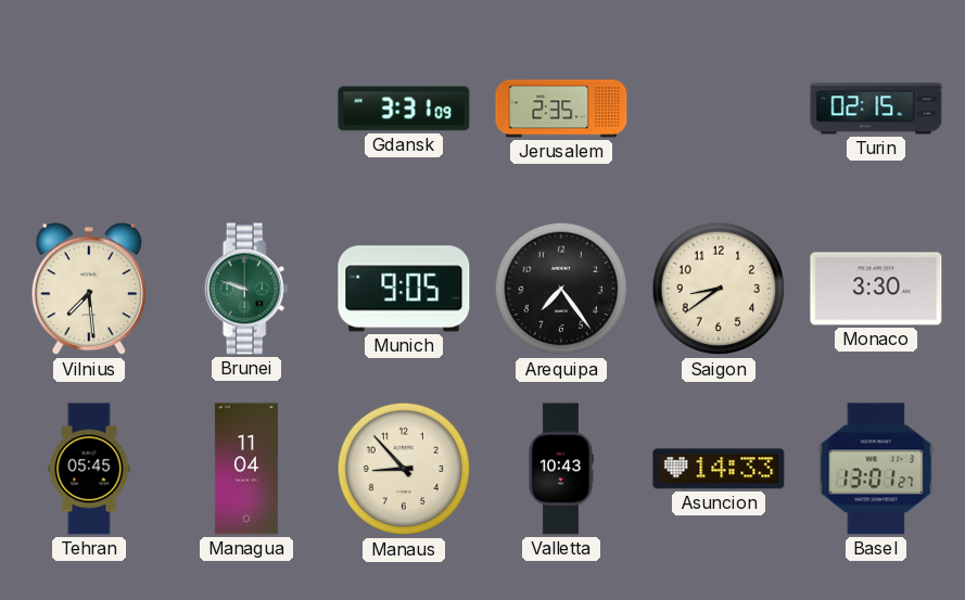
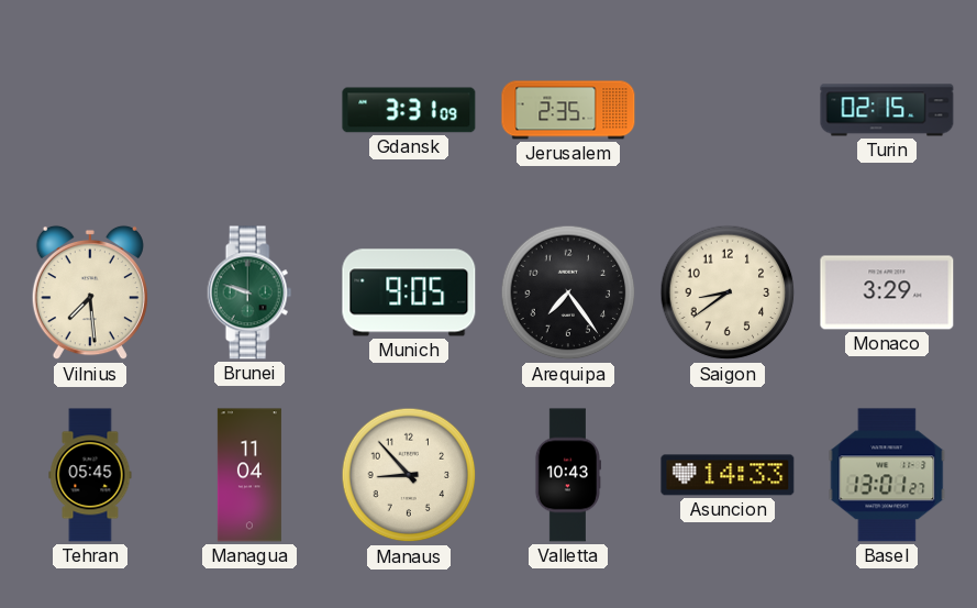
Monaco: 3:30 -> 3:29 (887, 292)
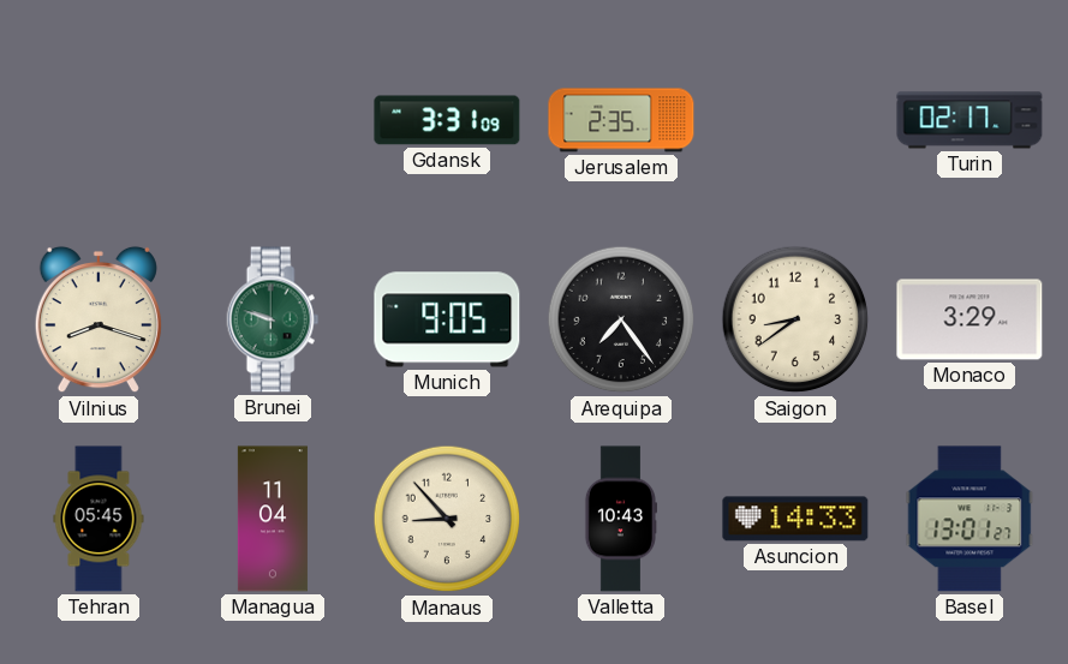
Turin: 02:15 -> 02:17 (969, 120)
Vilnius: 7:29 -> 8:18 (99, 319)
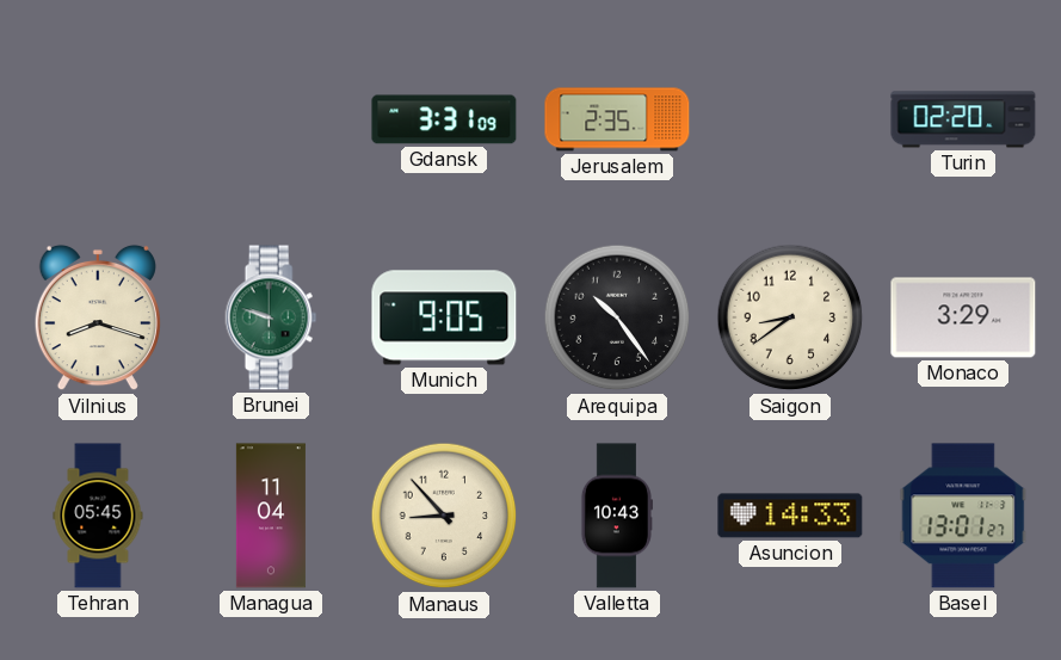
Turin: 02:17 -> 02:20 (963, 119)
Arequipa: 7:24 -> 10:24 (617, 317)
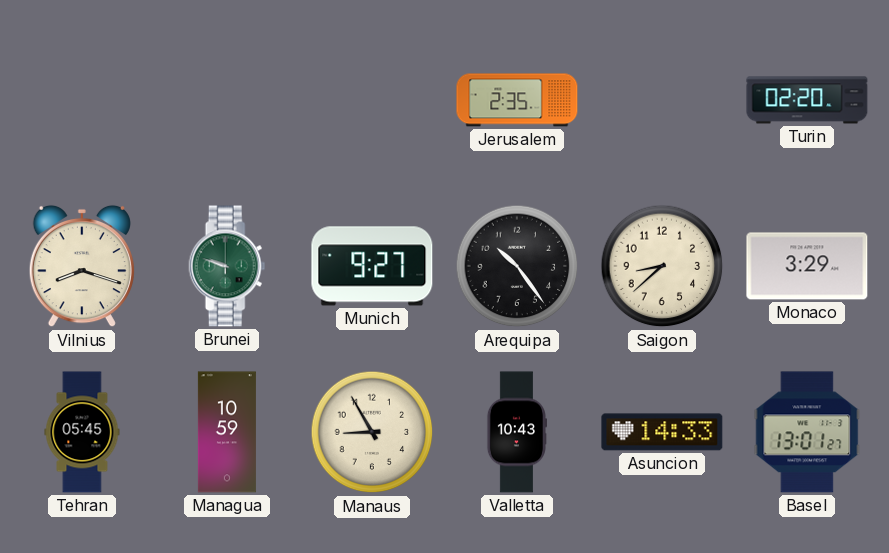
Gdansk: 3:31 -> none (444, 119)
Munich: 9:05 -> 9:27 (372, 266)
Saigon: 8:39 -> 8:38 (662, 266)
Managua: 11:04 -> 10:59 (227, 432)
Manaus: 8:53 -> 8:55 (372, 432)
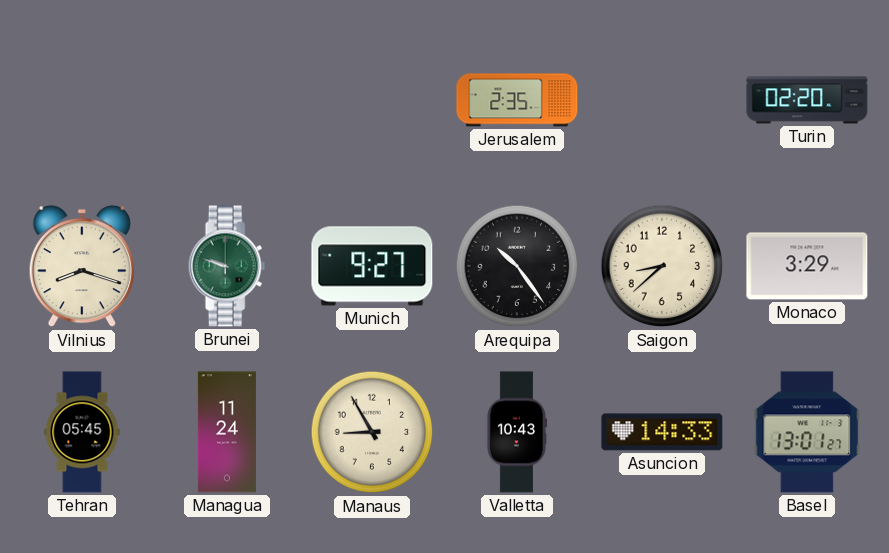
Managua: 10:59 -> 11:24 (227, 432)
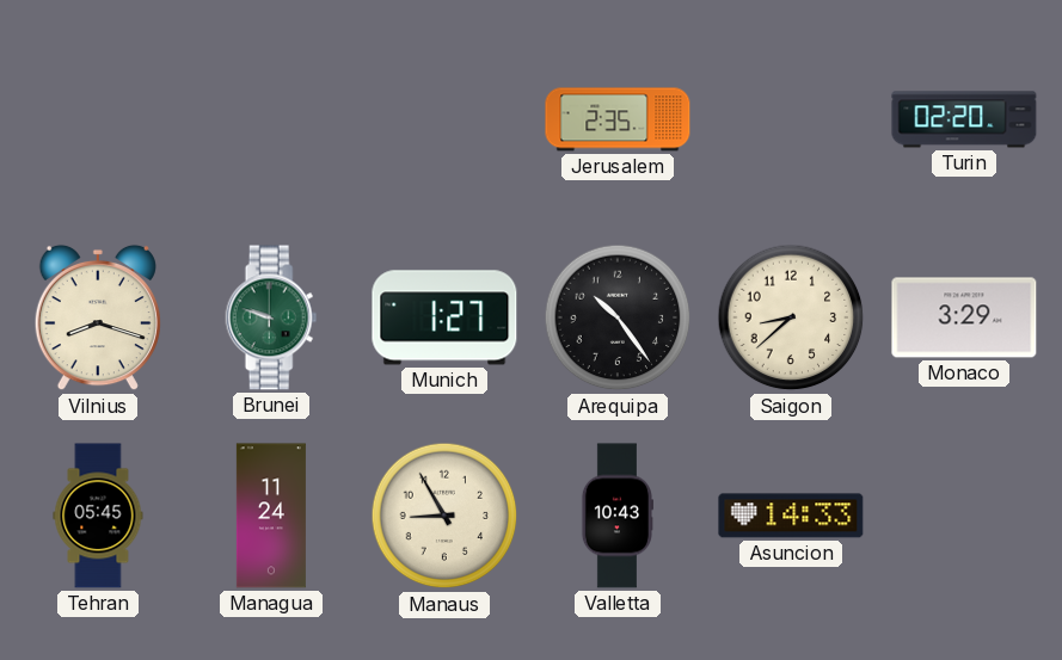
Munich: 9:27 -> 1:27 (444, 317)
Basel: 13:01 -> none (807, 432)
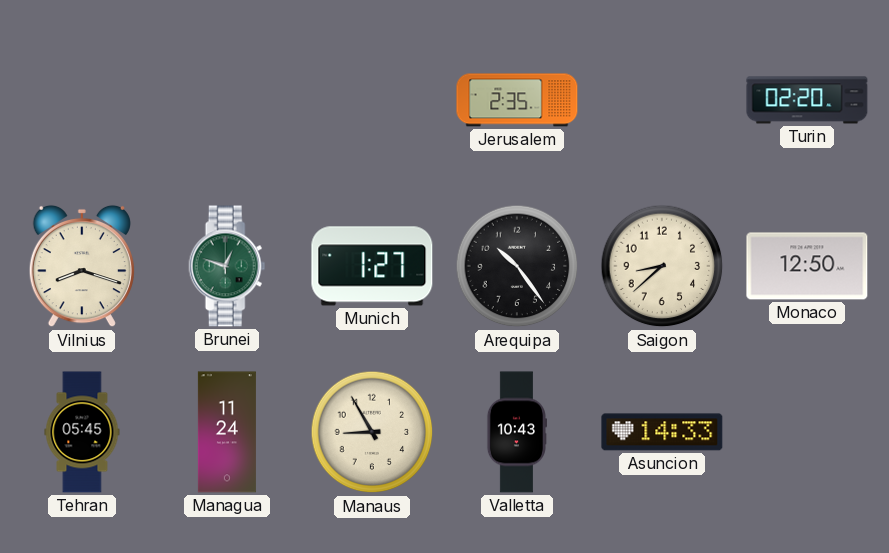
Brunei: 9:48 -> 12:48 (227, 266)
Monaco: 3:29 -> 12:50 (807, 266)
